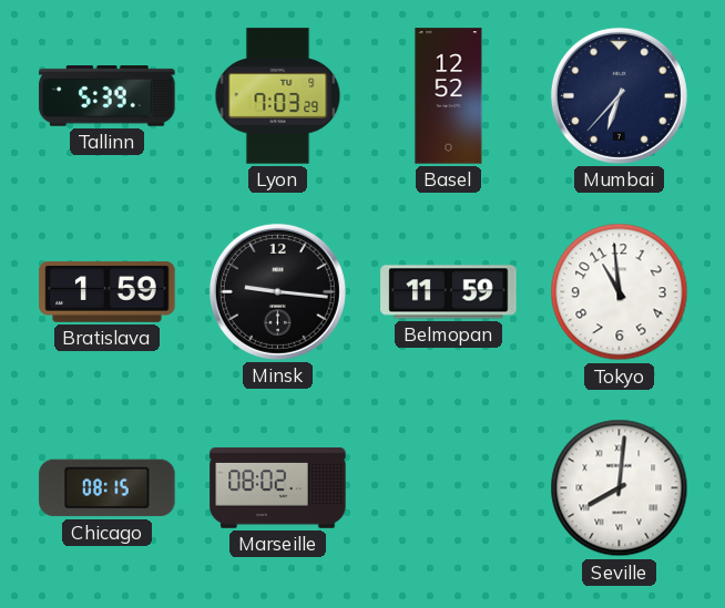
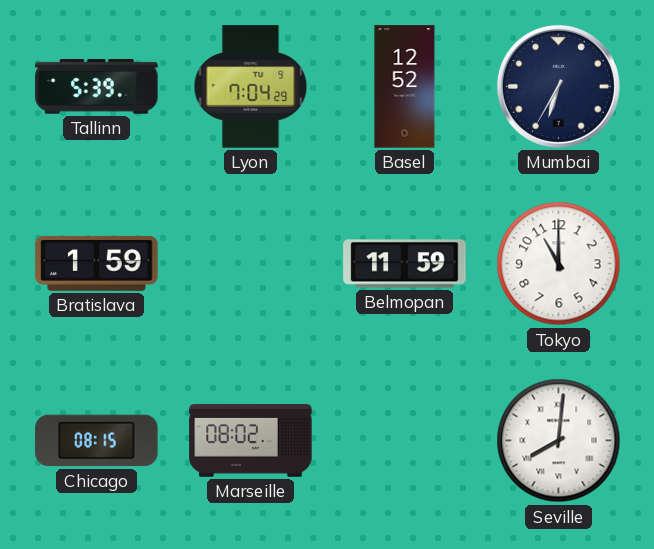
Lyon: 7:03 -> 7:04 (251, 87)
Mumbai: 6:37 -> 6:35 (558, 86)
Minsk: 9:16 -> none (277, 291)
Tokyo: 10:59 -> 11:00 (559, 264)
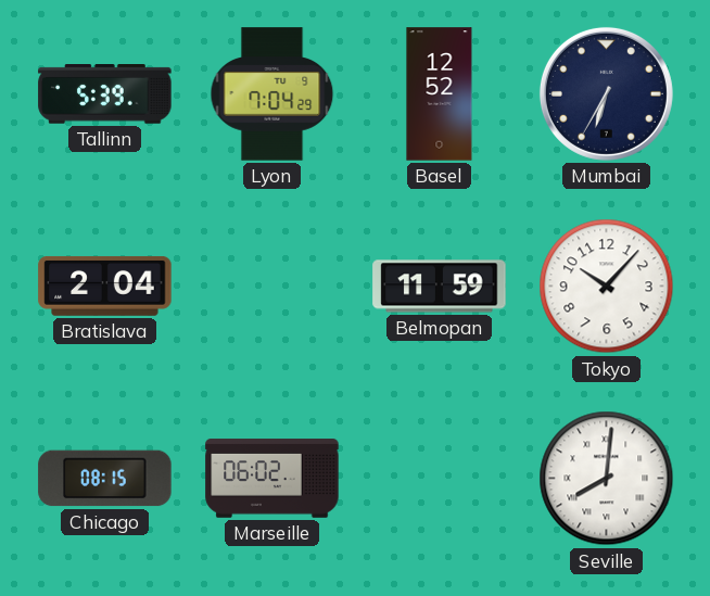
Bratislava: 1:59 -> 2:04 (105, 286)
Tokyo: 11:00 -> 10:07 (607, 287)
Marseille: 08:02 -> 06:02 (272, 479)
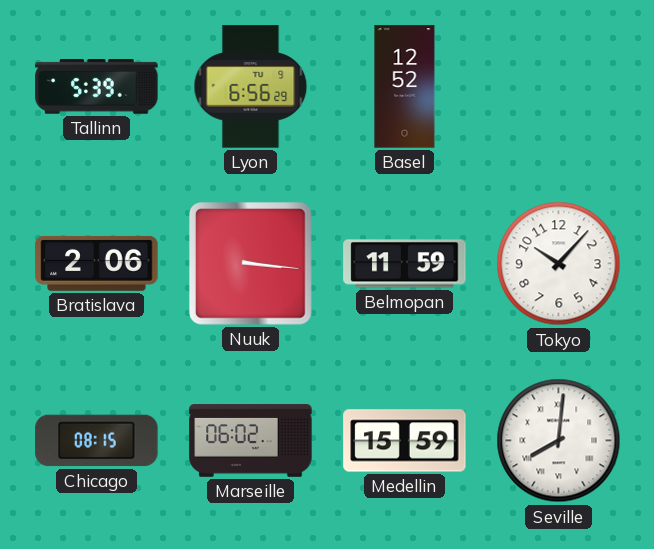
Lyon: 7:04 -> 6:56 (251, 87)
Mumbai: 6:35 -> none (606, 93)
Bratislava: 2:04 -> 2:06 (97, 263)
Nuuk: none -> 3:16 (251, 264)
Medellin: none -> 15:59 (405, 441)
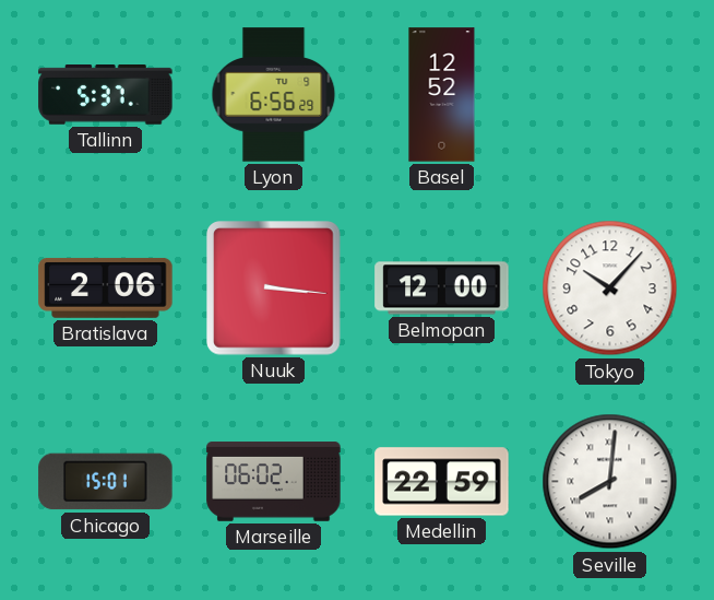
Tallinn: 5:39 -> 5:37 (106, 95)
Belmopan: 11:59 -> 12:00 (442, 289)
Chicago: 08:15 -> 15:01 (106, 482)
Medellin: 15:59 -> 22:59 (442, 482)
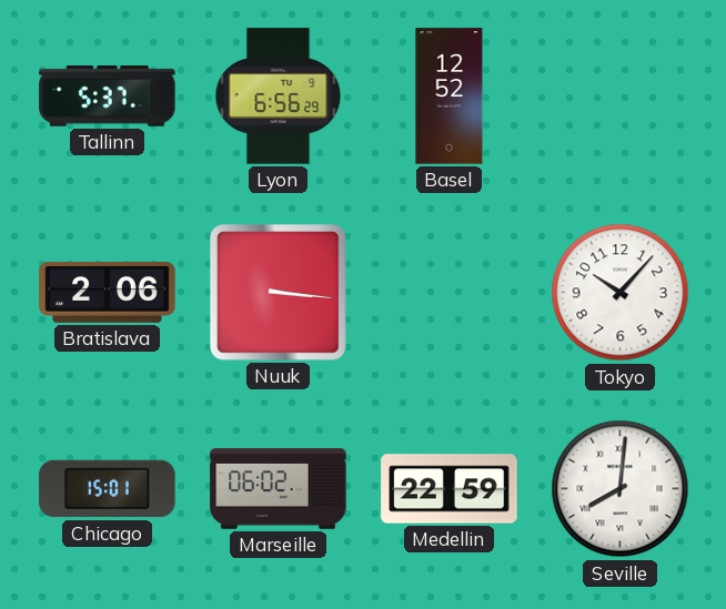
Belmopan: 12:00 -> none (442, 289)
